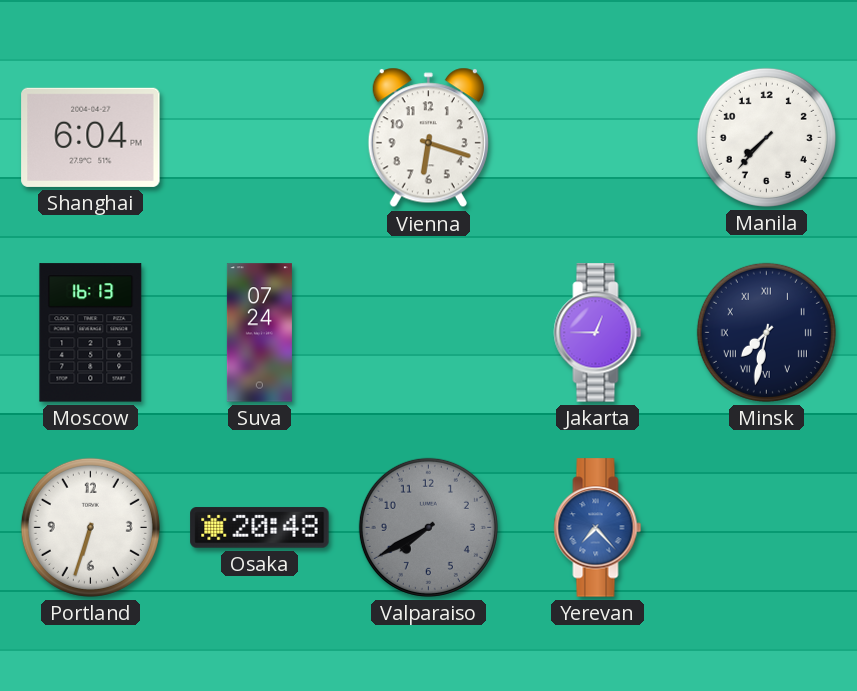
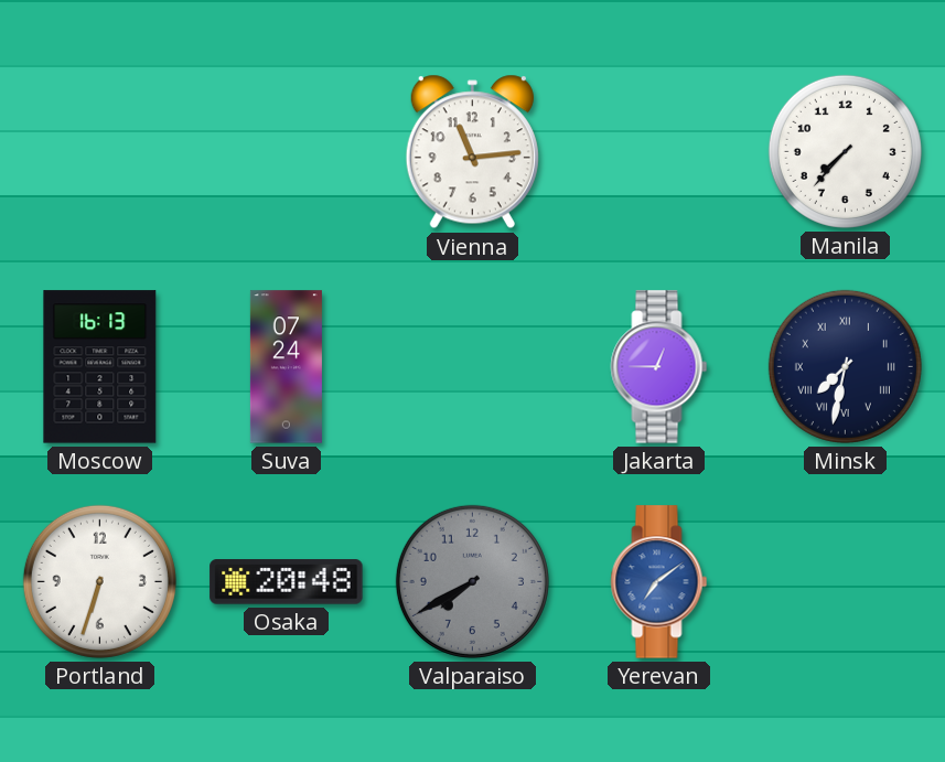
Shanghai: 6:04 -> none (91, 137)
Vienna: 6:18 -> 11:14 (472, 152)
Yerevan: 7:23 -> 7:09 (659, 582)
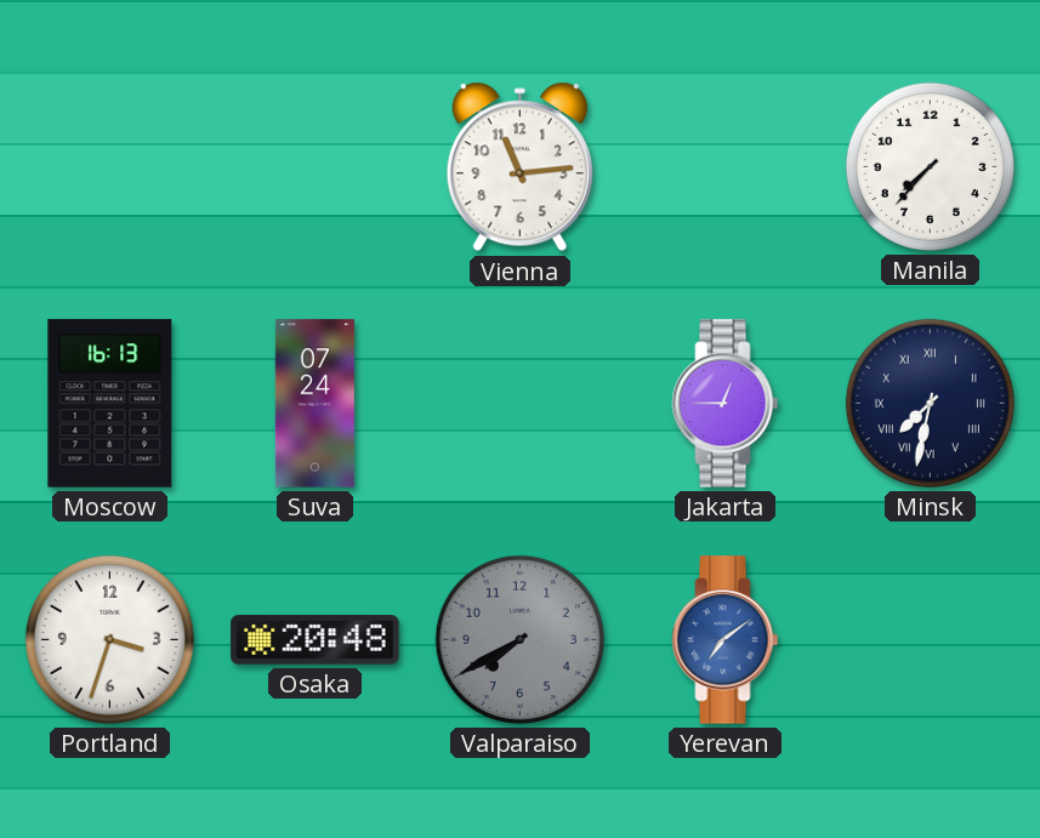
Portland: 6:33 -> 3:33 (109, 639)
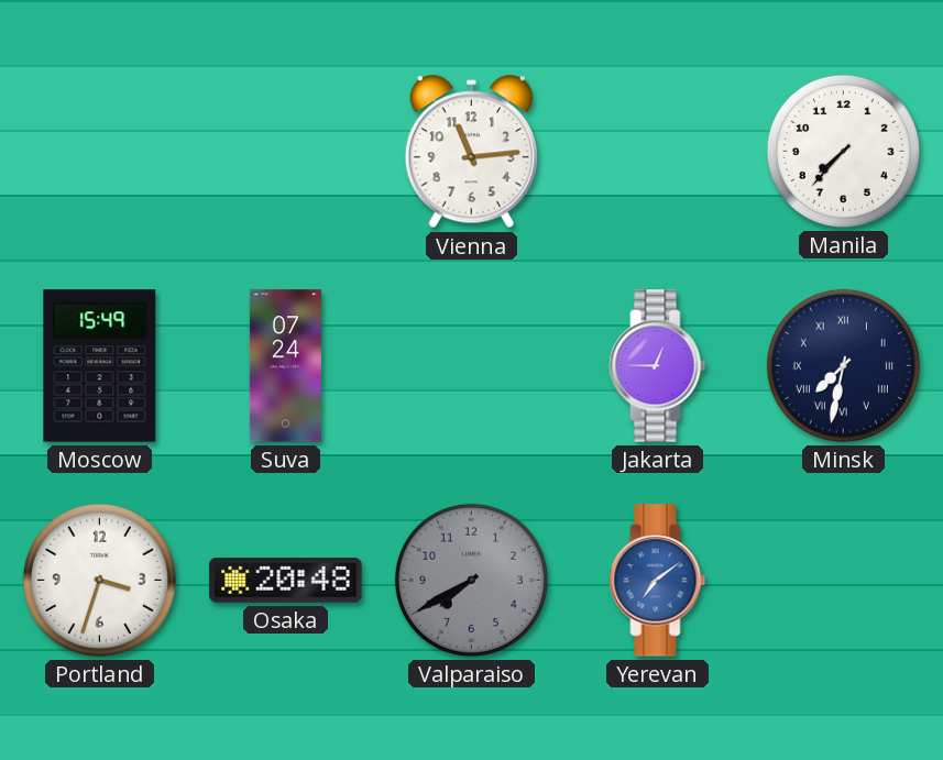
Moscow: 16:13 -> 15:49 (100, 366)
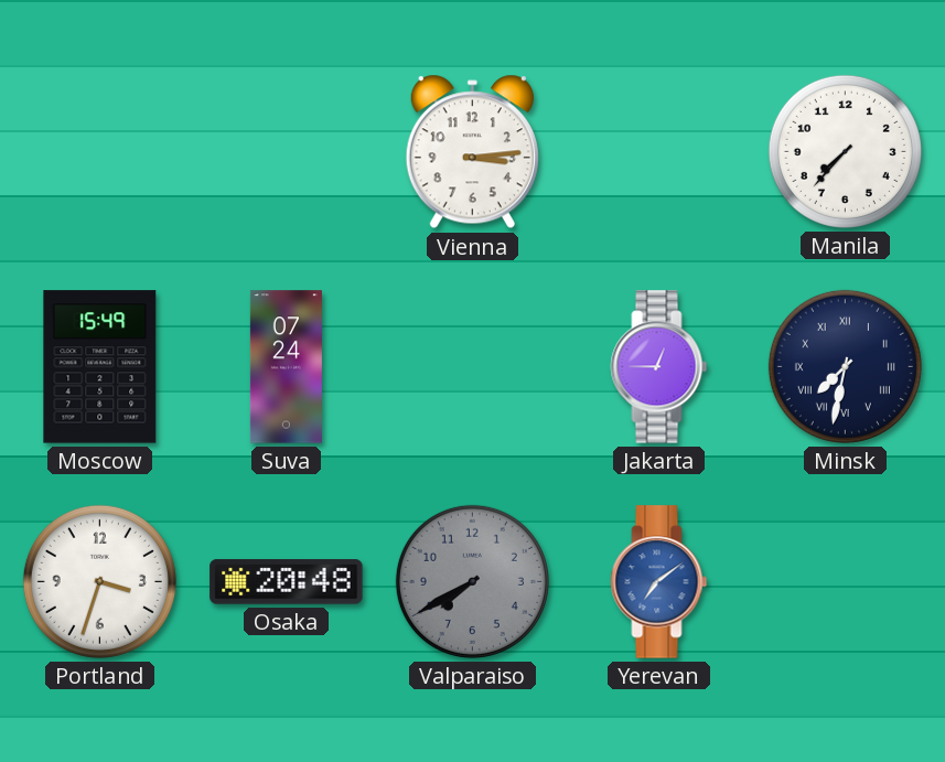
Vienna: 11:14 -> 3:14 (472, 152)
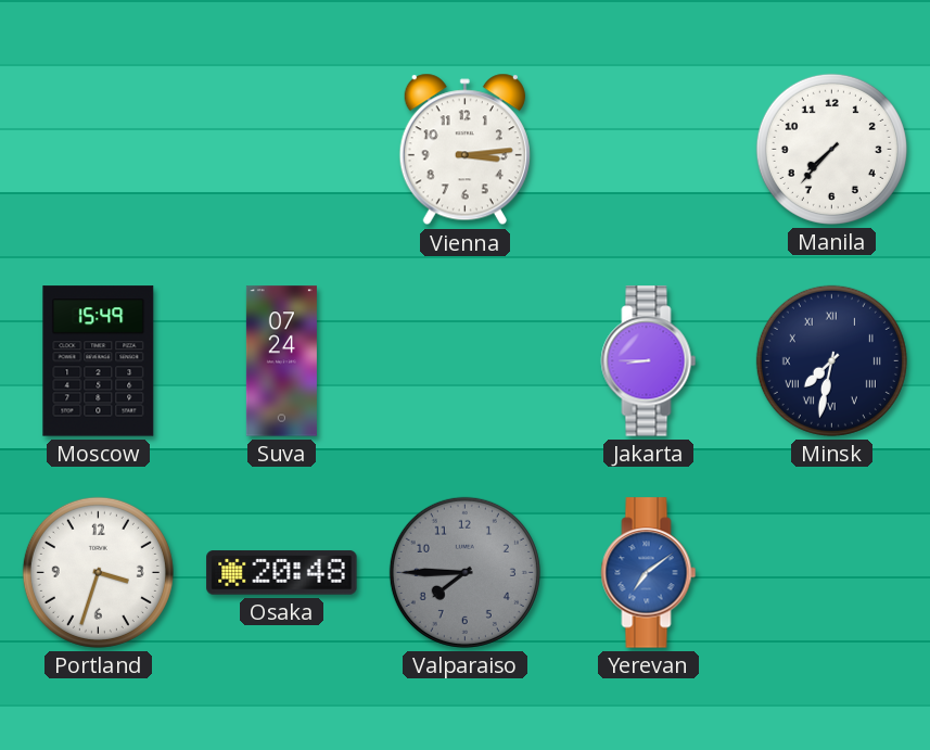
Jakarta: 12:45 -> 8:45 (649, 361)
Valparaiso: 7:40 -> 7:45 (464, 572)
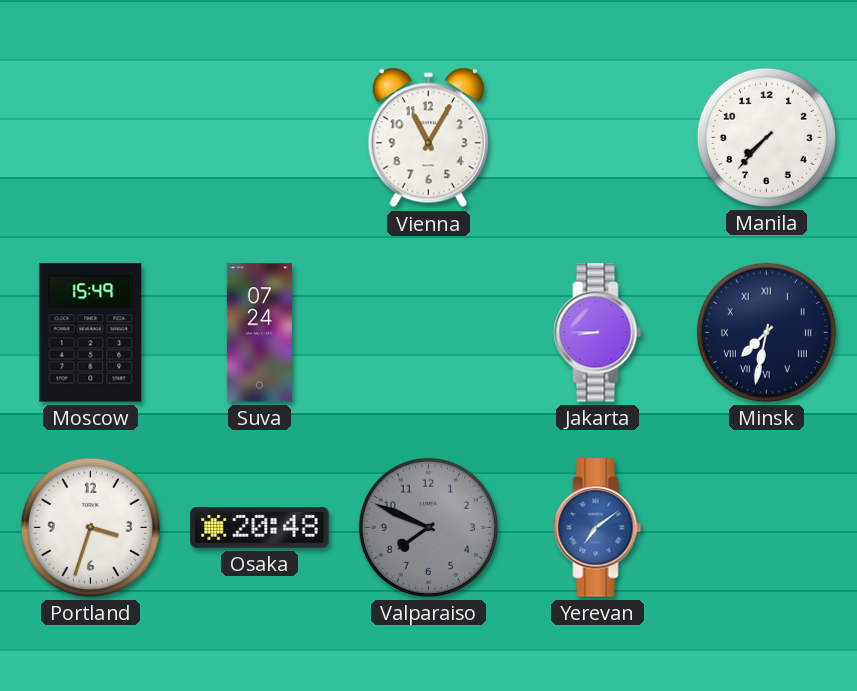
Vienna: 3:14 -> 11:05 (428, 138)
Valparaiso: 7:45 -> 7:49 (428, 527)
